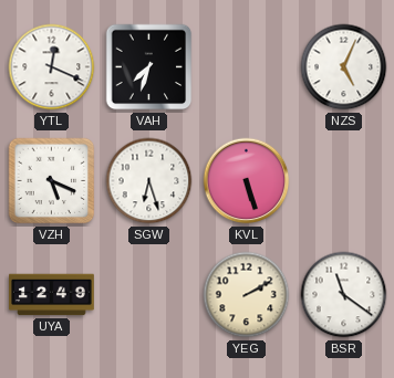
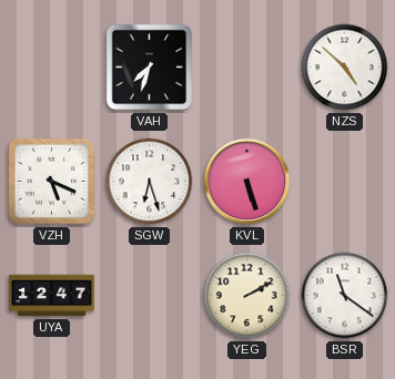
YTL: 12:19 -> none (52, 67)
NZS: 5:04 -> 4:52 (345, 68)
UYA: 12:49 -> 12:47 (52, 296)
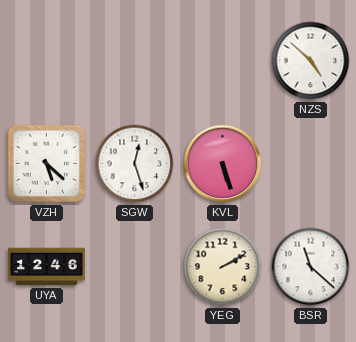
VAH: 7:33 -> none (150, 68)
VZH: 5:19 -> 5:22 (47, 164)
SGW: 6:27 -> 12:27 (135, 164)
UYA: 12:47 -> 12:46 (47, 267)
BSR: 11:21 -> 11:22 (311, 267)
